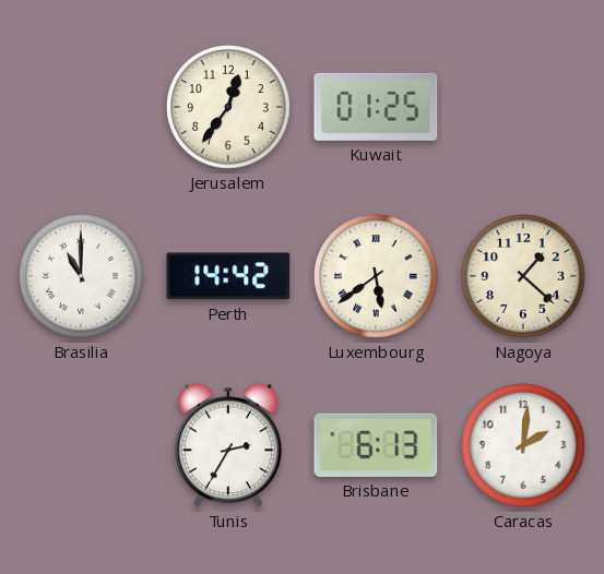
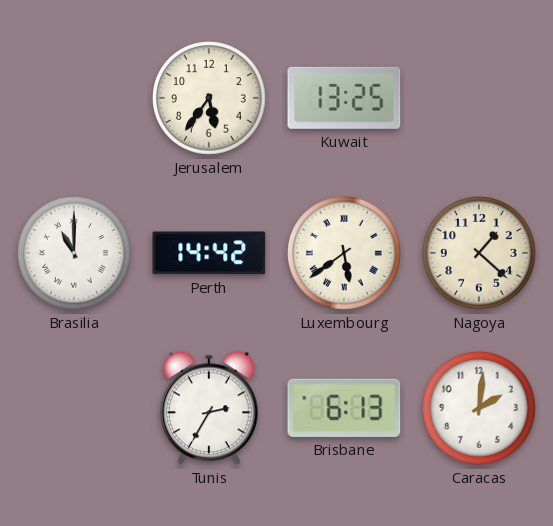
Jerusalem: 12:36 -> 5:36 (209, 98)
Kuwait: 01:25 -> 13:25 (344, 98)
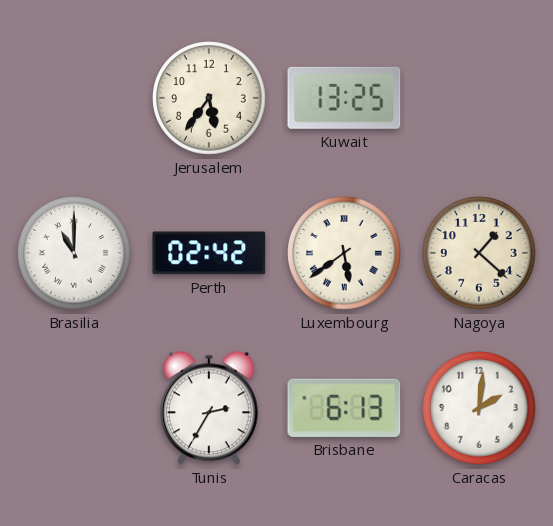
Perth: 14:42 -> 02:42 (209, 253)
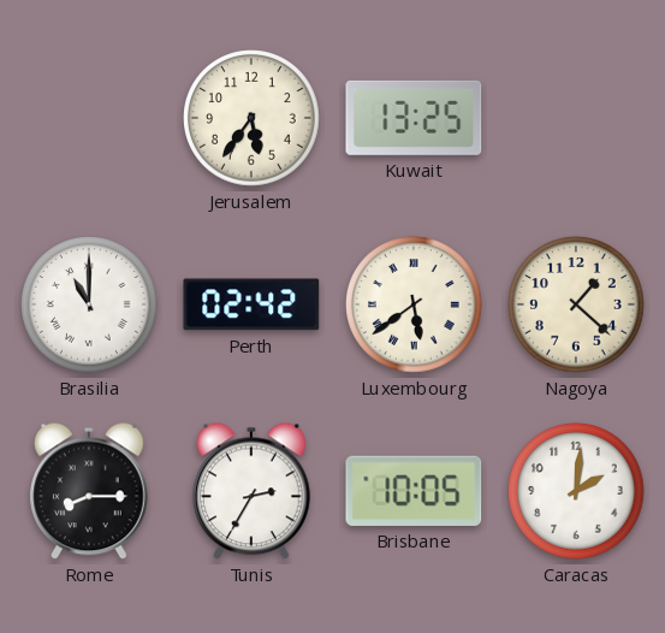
Rome: none -> 8:15 (90, 491)
Brisbane: 6:13 -> 10:05 (414, 491)
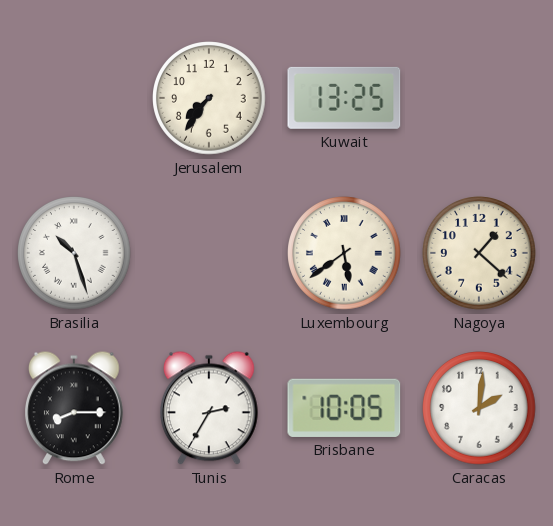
Jerusalem: 5:36 -> 7:36 (209, 98)
Brasilia: 11:00 -> 10:27 (74, 253)
Perth: 02:42 -> none (251, 304)
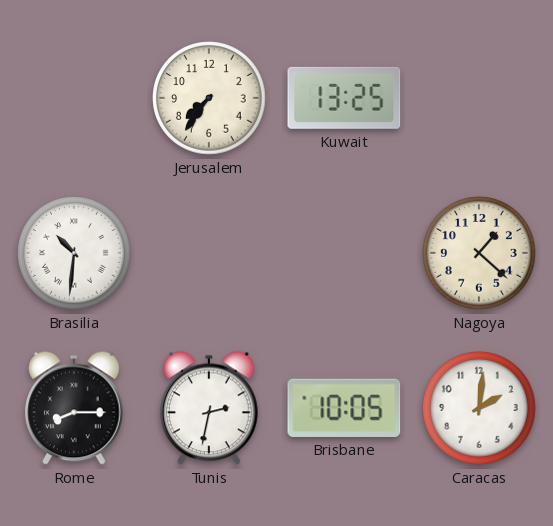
Brasilia: 10:27 -> 10:31 (74, 253)
Luxembourg: 5:39 -> none (344, 253)
Tunis: 2:35 -> 2:32 (210, 408)
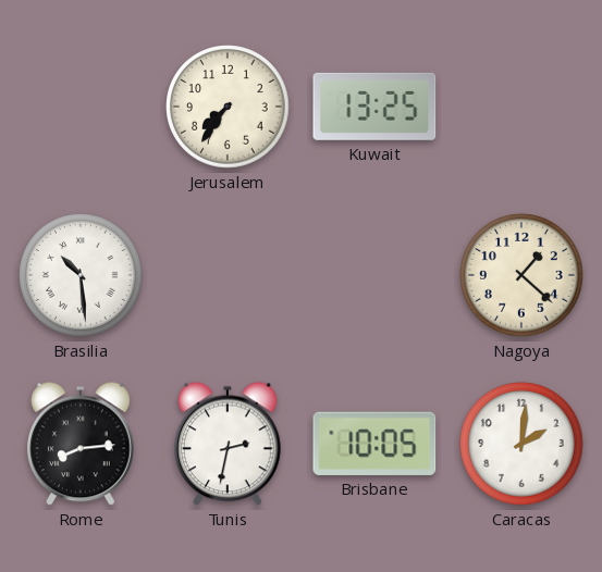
Brasilia: 10:31 -> 10:29 (81, 275)
Rome: 8:15 -> 8:14 (82, 444)
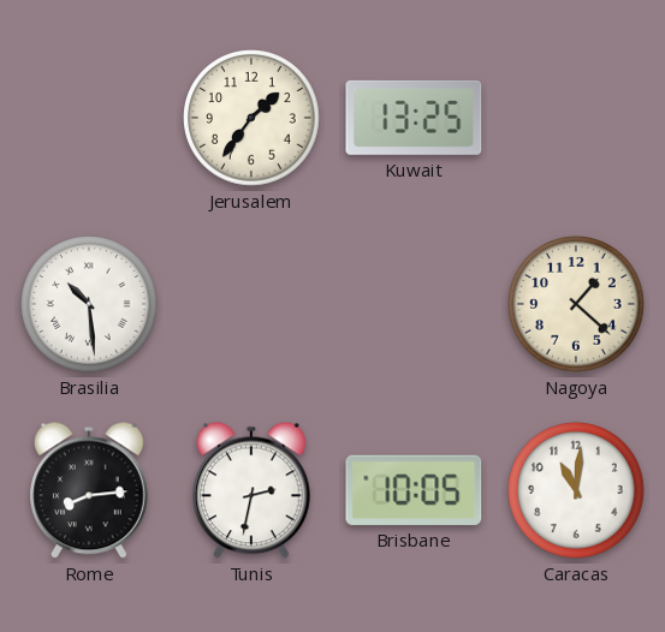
Jerusalem: 7:36 -> 1:36 (251, 118)
Caracas: 2:01 -> 11:01 (576, 490)
